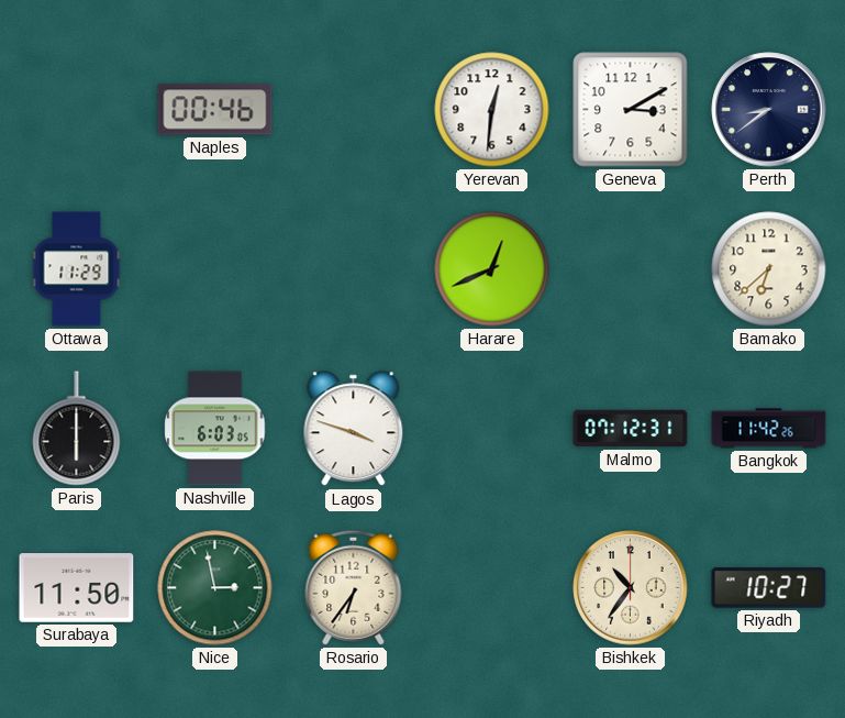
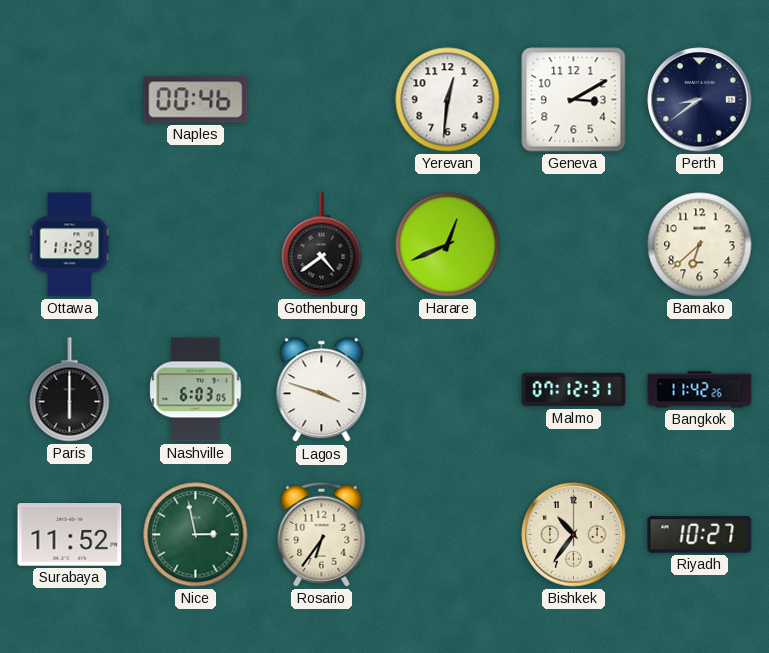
Gothenburg: none -> 4:39 (322, 245)
Surabaya: 11:50 -> 11:52 (70, 535)
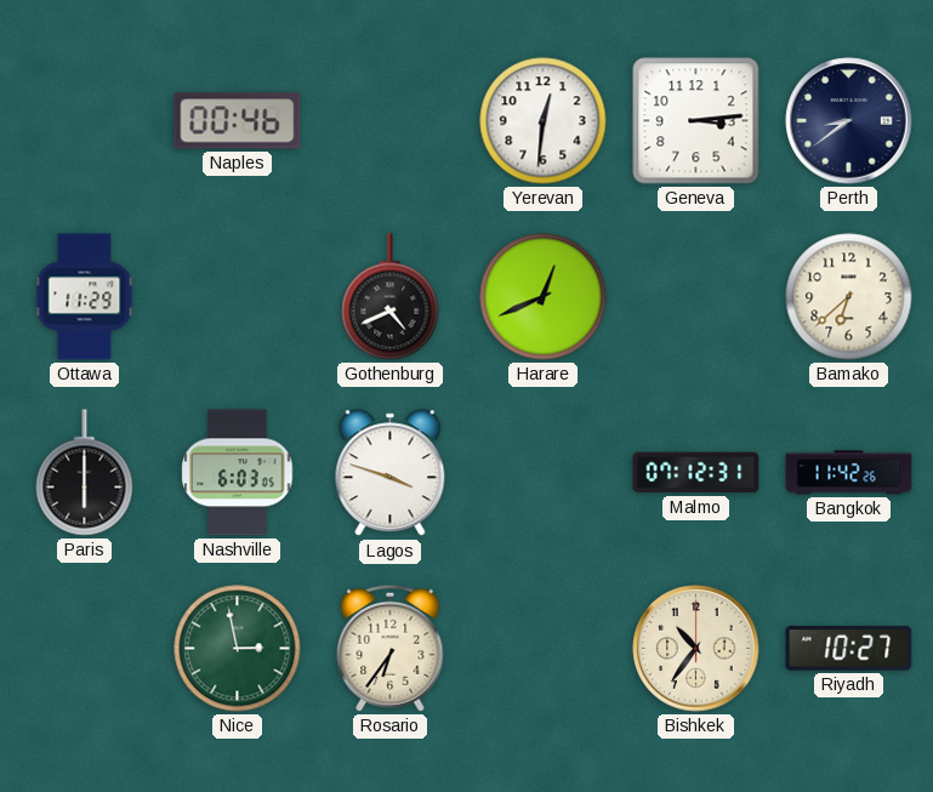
Geneva: 3:10 -> 3:14 (696, 121)
Gothenburg: 4:39 -> 4:41 (391, 297)
Surabaya: 11:52 -> none (70, 535)
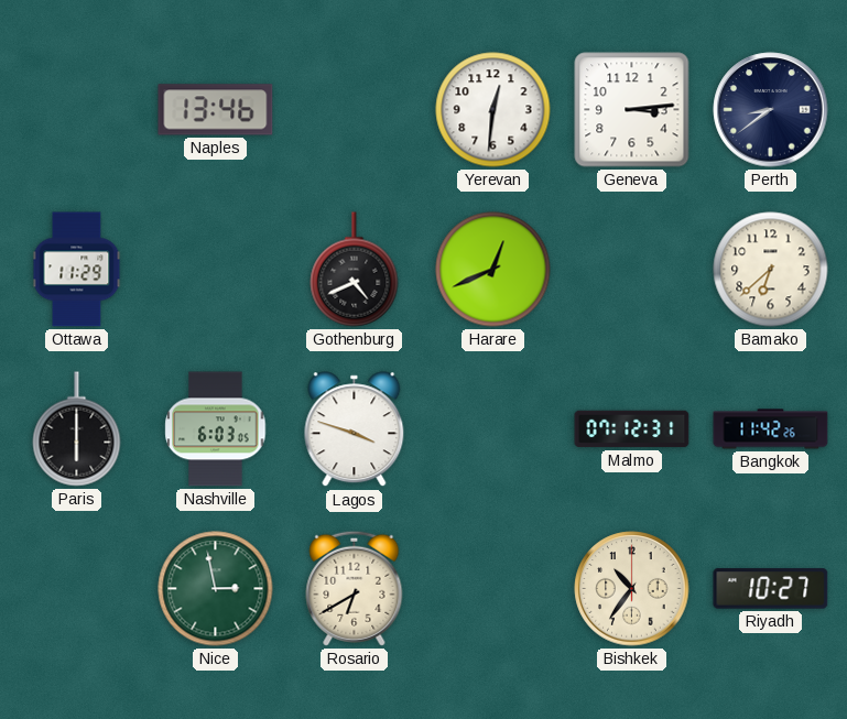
Naples: 00:46 -> 13:46 (216, 110)
Rosario: 6:36 -> 6:40 (355, 588)
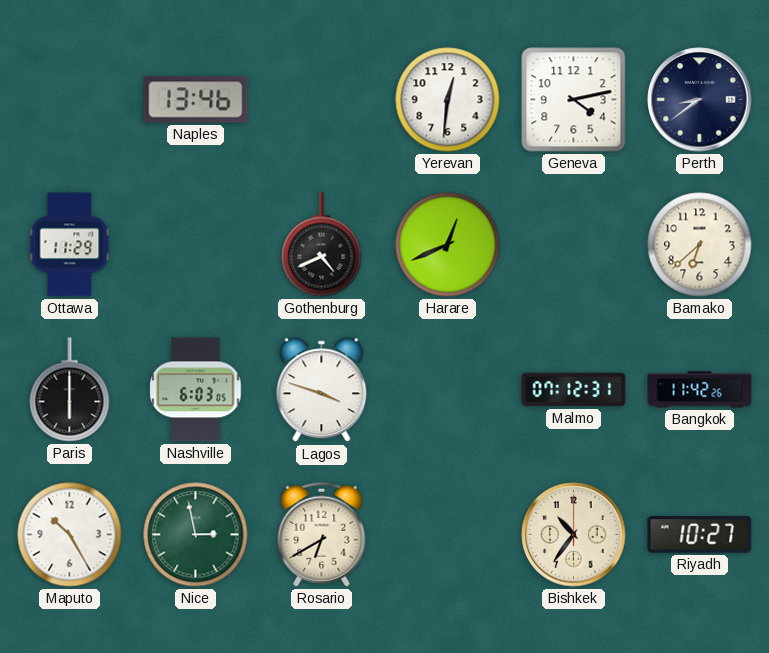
Geneva: 3:14 -> 4:13 (574, 100)
Maputo: none -> 10:25 (70, 535)
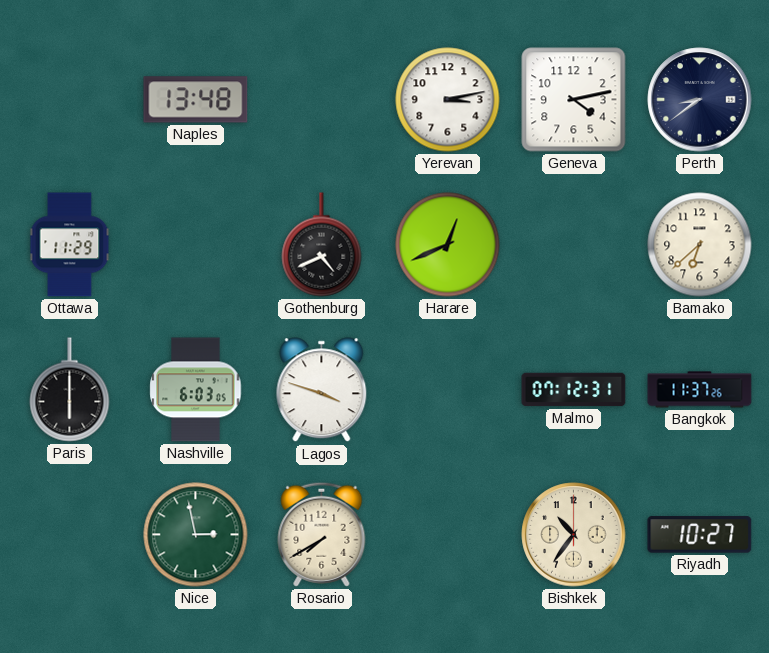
Naples: 13:46 -> 13:48 (196, 100)
Yerevan: 12:31 -> 3:13 (448, 100)
Bangkok: 11:42 -> 11:37 (700, 390)
Maputo: 10:25 -> none (70, 535)
Rosario: 6:40 -> 7:40 (322, 534)
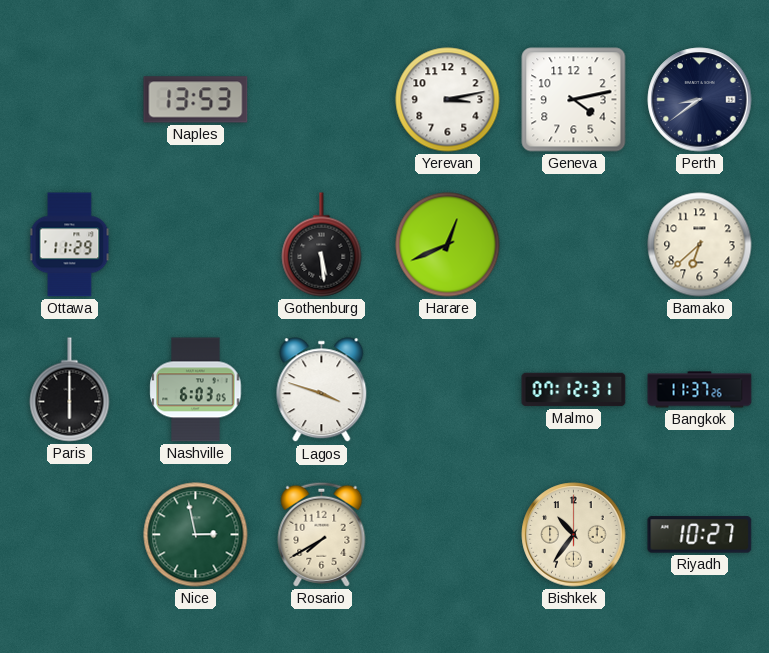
Naples: 13:48 -> 13:53 (196, 100)
Gothenburg: 4:41 -> 5:29 (322, 245)
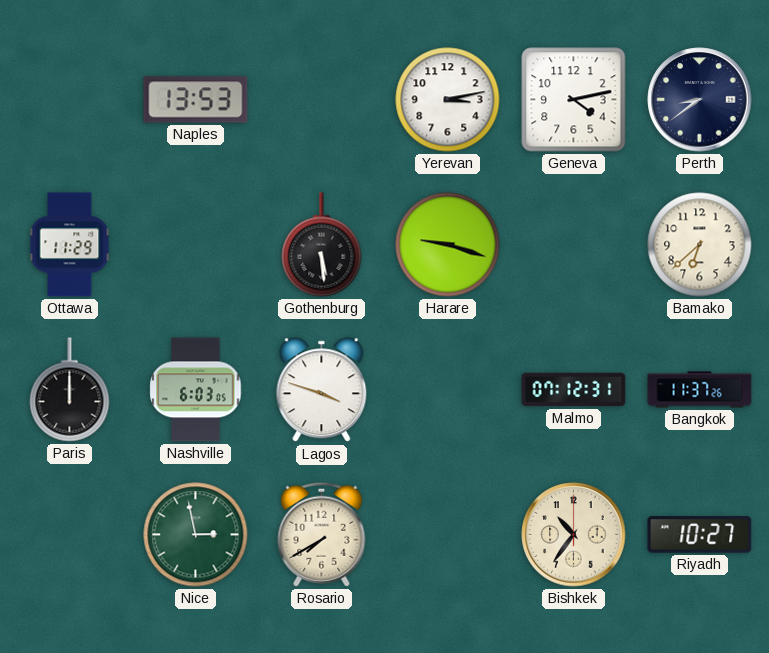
Harare: 12:41 -> 9:18 (448, 245)
Paris: 6:00 -> 12:00 (70, 390)
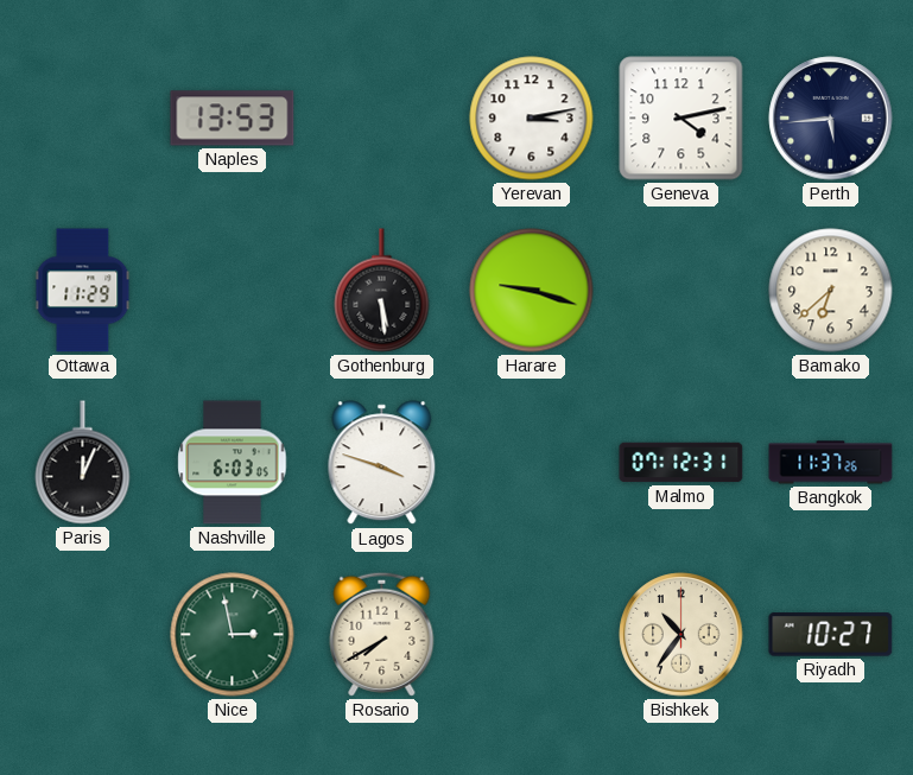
Perth: 8:39 -> 5:44 (831, 119)
Paris: 12:00 -> 12:04 (83, 463)
